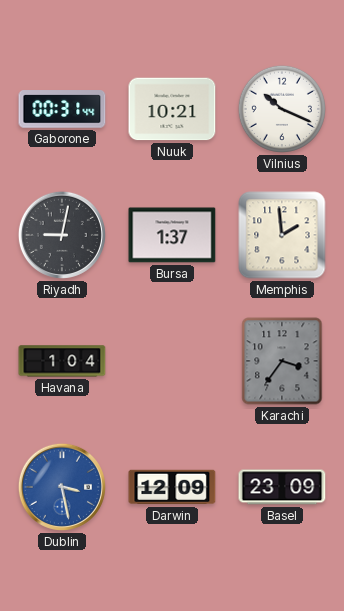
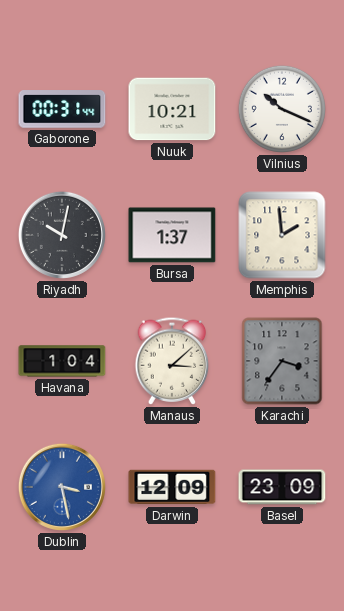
Riyadh: 9:02 -> 10:02 (62, 235)
Manaus: none -> 3:08 (172, 361)
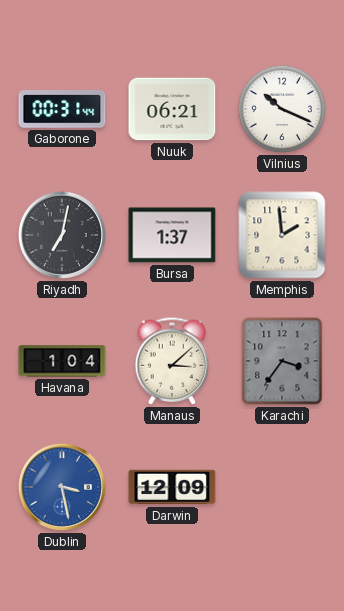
Nuuk: 10:21 -> 06:21 (172, 109)
Riyadh: 10:02 -> 7:02 (62, 235)
Basel: 23:09 -> none (282, 487)
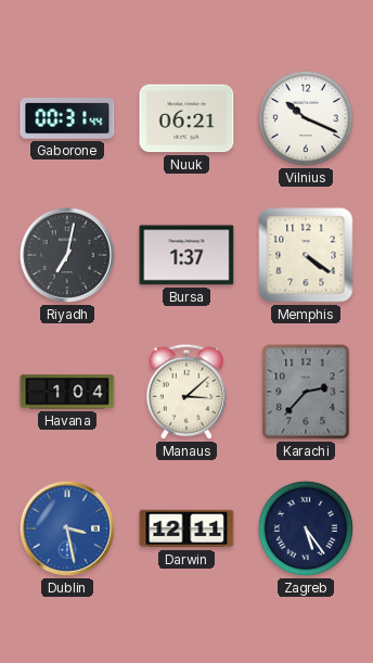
Memphis: 1:59 -> 4:21 (306, 255)
Karachi: 3:36 -> 2:37 (306, 392)
Darwin: 12:09 -> 12:11 (186, 528)
Zagreb: none -> 5:24 (306, 528)
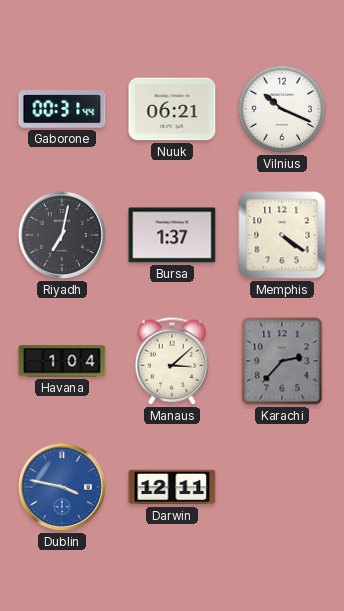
Dublin: 3:28 -> 3:47 (62, 487)
Zagreb: 5:24 -> none (306, 528)
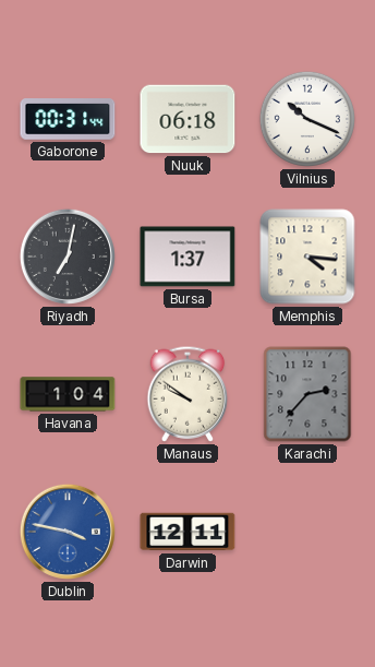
Nuuk: 06:21 -> 06:18 (187, 119)
Memphis: 4:21 -> 4:16 (307, 257)
Manaus: 3:08 -> 9:51 (187, 394)
